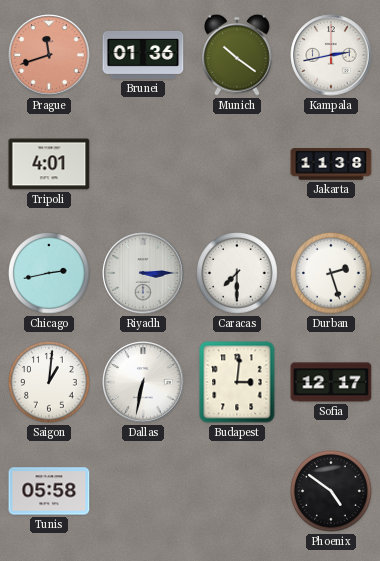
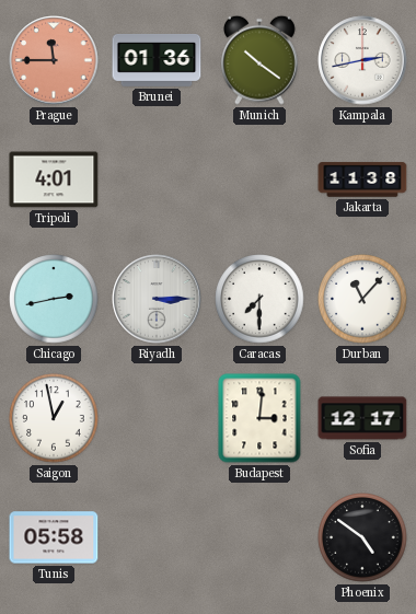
Prague: 11:42 -> 11:45 (54, 60)
Durban: 2:27 -> 11:07 (362, 299)
Saigon: 1:01 -> 12:58 (54, 418)
Dallas: 6:32 -> none (143, 382)
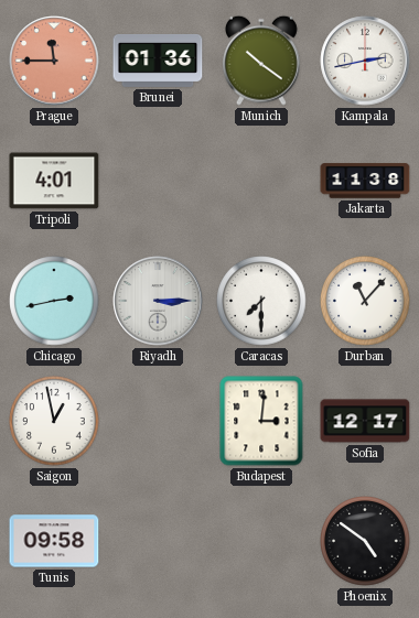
Tunis: 05:58 -> 09:58 (54, 541)
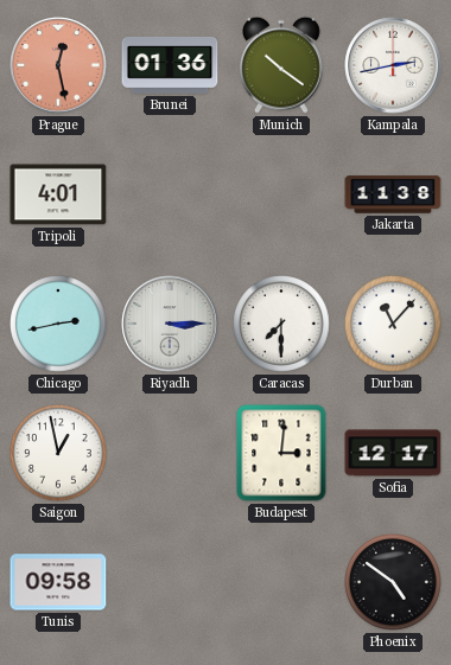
Prague: 11:45 -> 12:28 (58, 65)
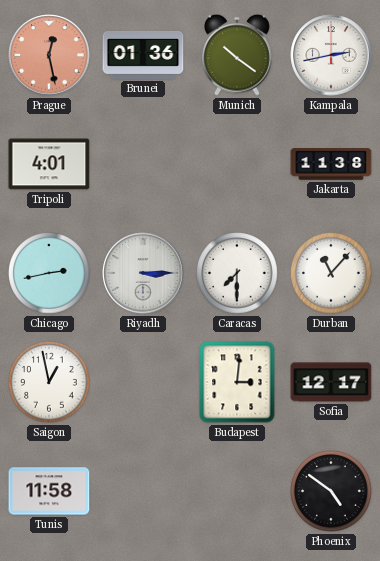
Tunis: 09:58 -> 11:58 (49, 491)
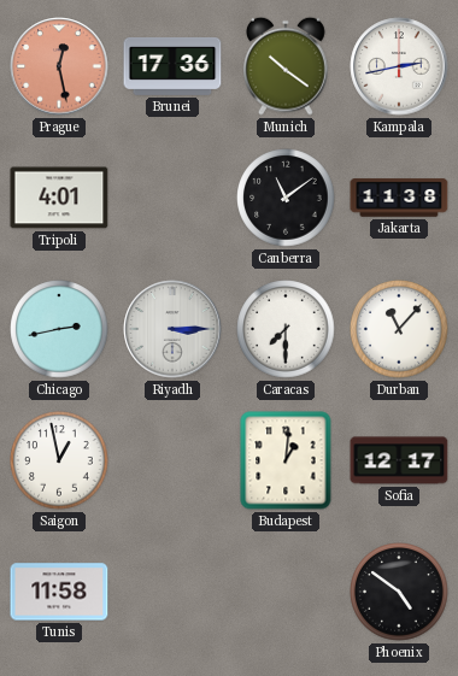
Brunei: 01:36 -> 17:36 (172, 66)
Canberra: none -> 11:09 (286, 198)
Budapest: 3:01 -> 1:01 (286, 460)
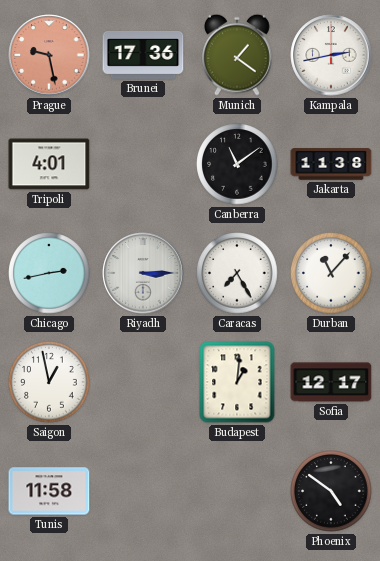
Prague: 12:28 -> 9:28 (49, 55)
Munich: 10:21 -> 1:21 (238, 55)
Caracas: 7:30 -> 7:25 (237, 273)
